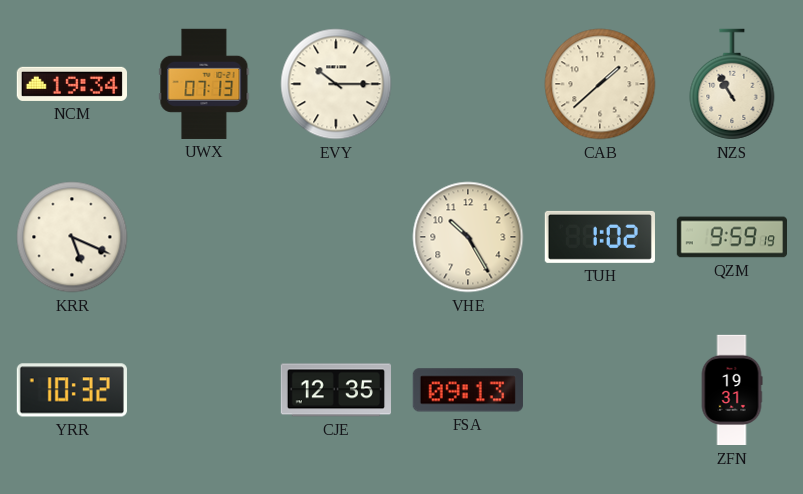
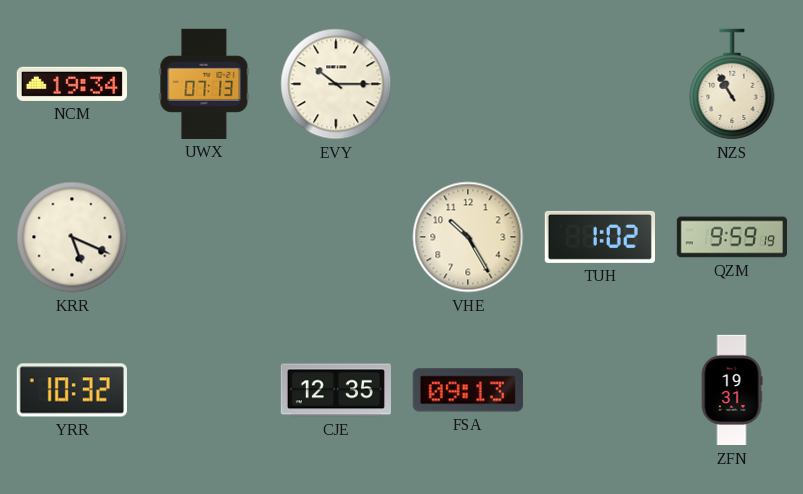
CAB: 1:38 -> none (600, 84)
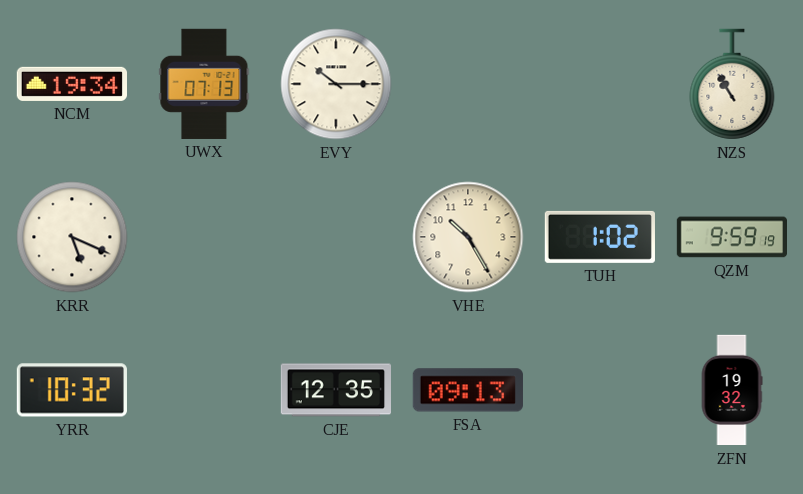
ZFN: 19:31 -> 19:32 (732, 390)
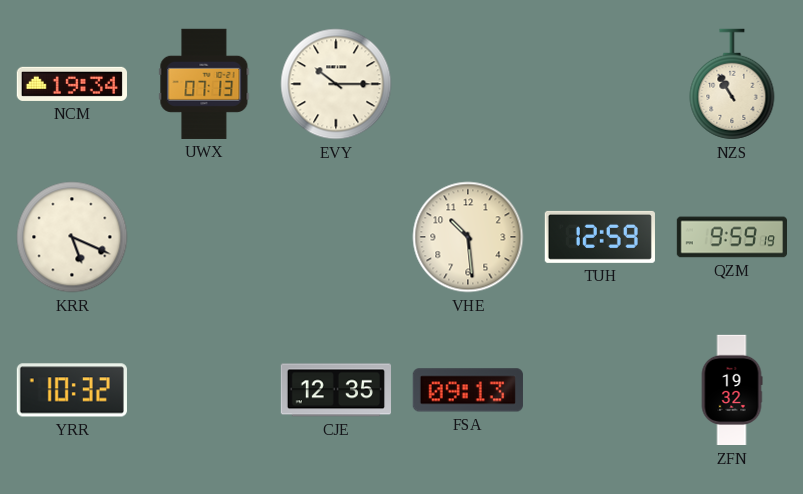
VHE: 10:25 -> 10:29 (468, 237)
TUH: 1:02 -> 12:59 (600, 237)
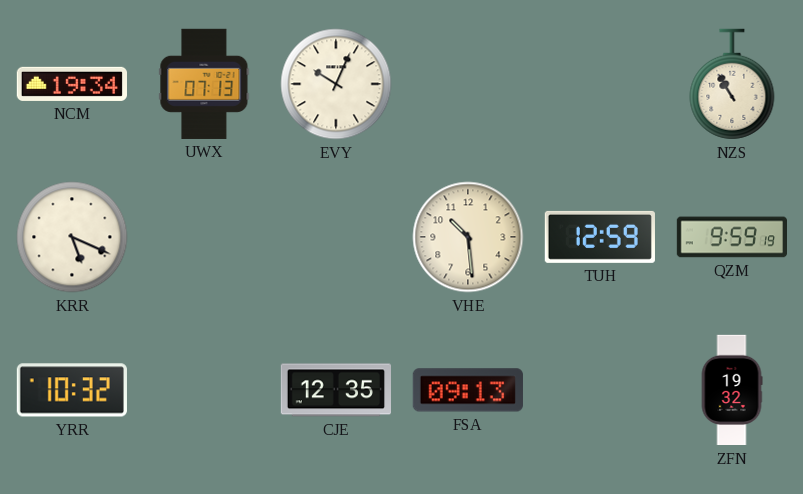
EVY: 10:15 -> 10:04 (336, 84)
